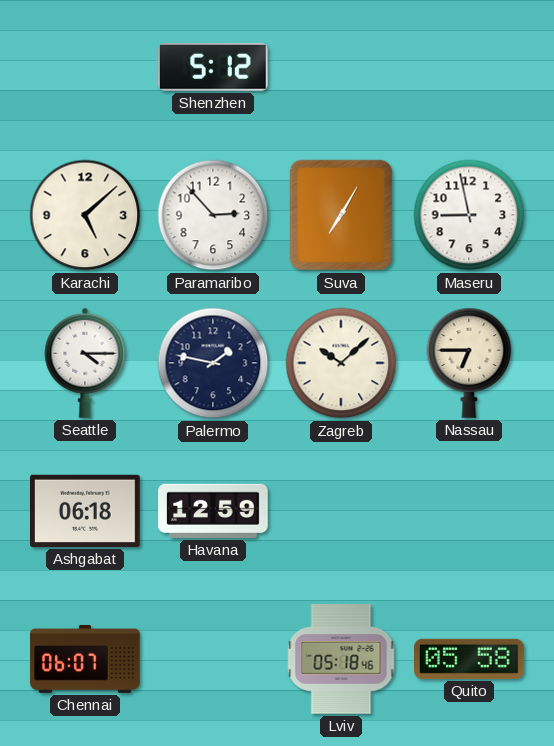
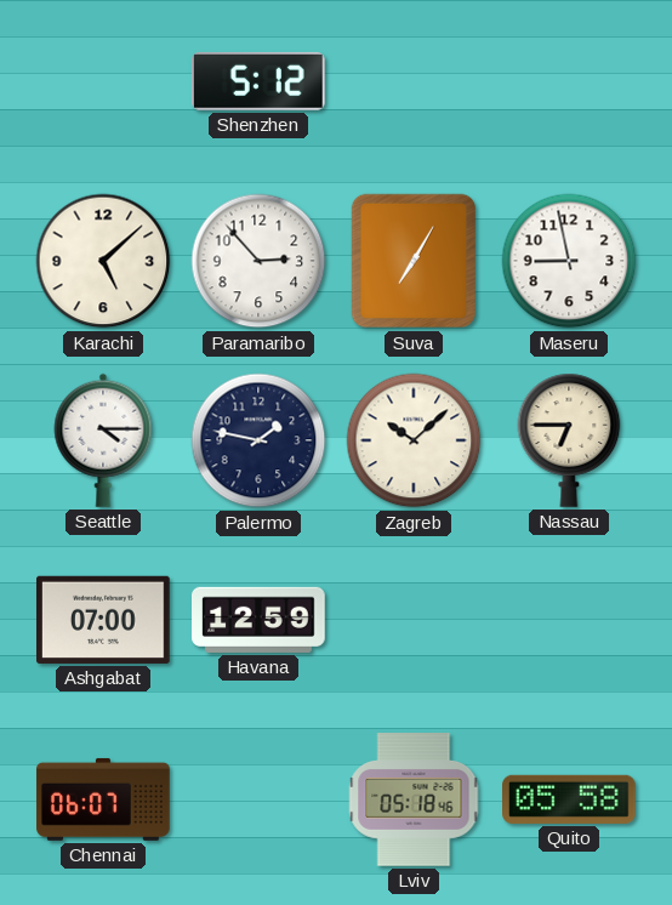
Ashgabat: 06:18 -> 07:00 (104, 620)
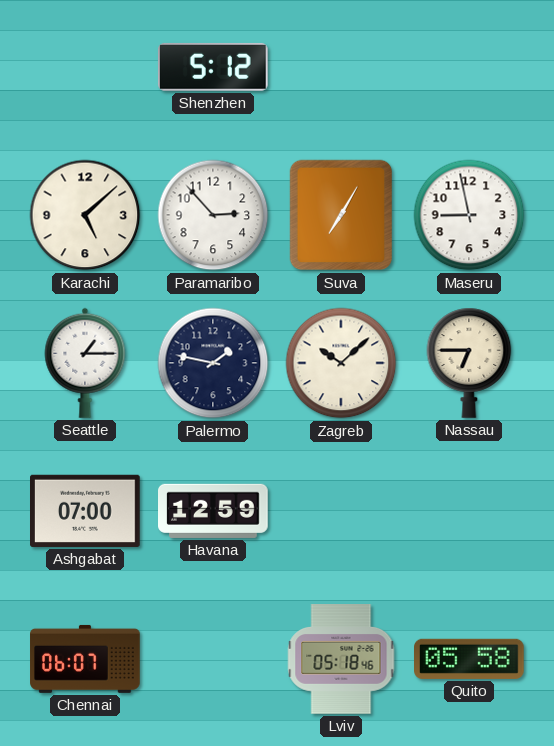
Seattle: 4:15 -> 1:15 (85, 363)
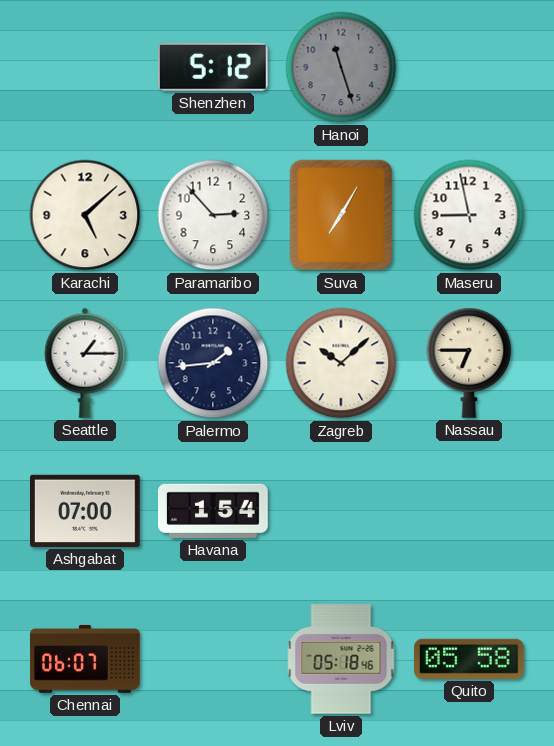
Hanoi: none -> 11:27 (341, 67)
Palermo: 1:47 -> 1:44 (213, 363)
Havana: 12:59 -> 1:54 (213, 511)
